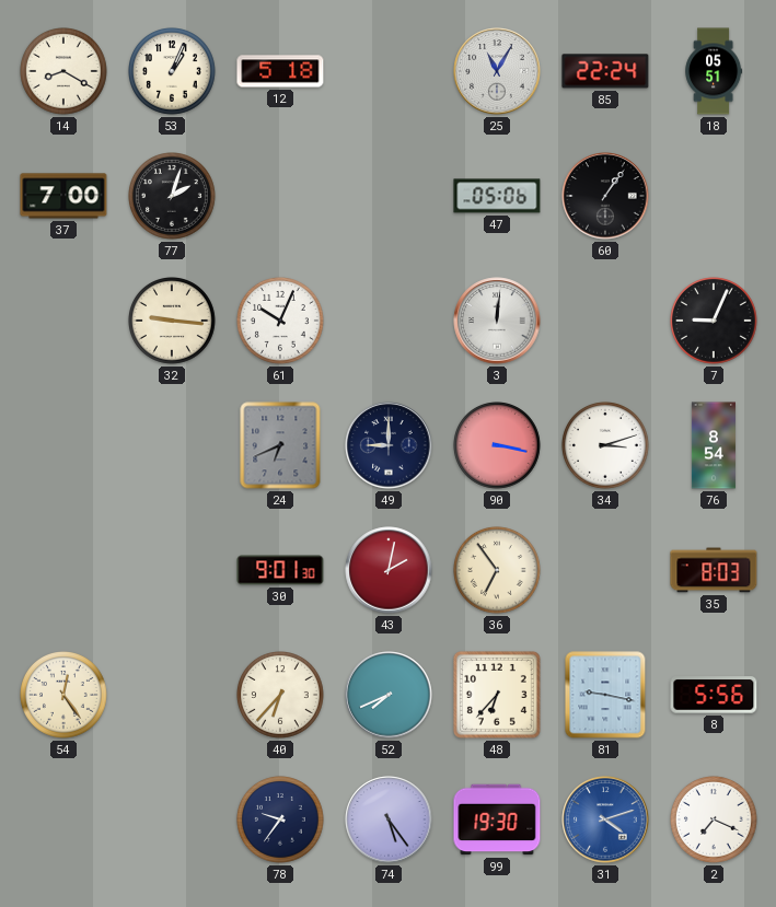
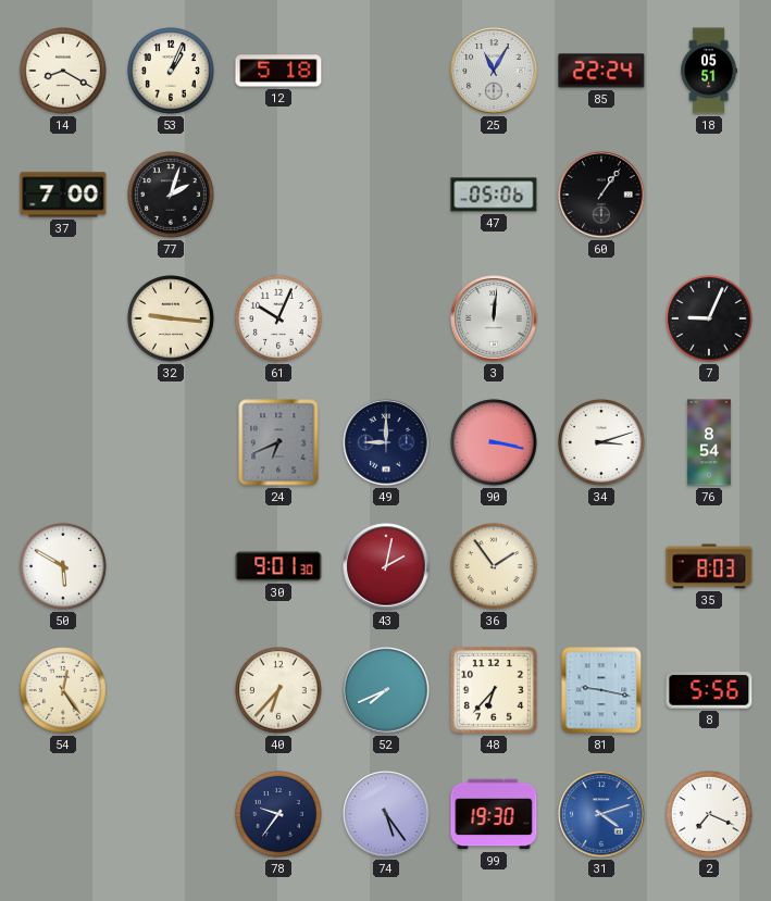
50: none -> 5:50 (64, 567)
36: 6:54 -> 1:54 (495, 567)
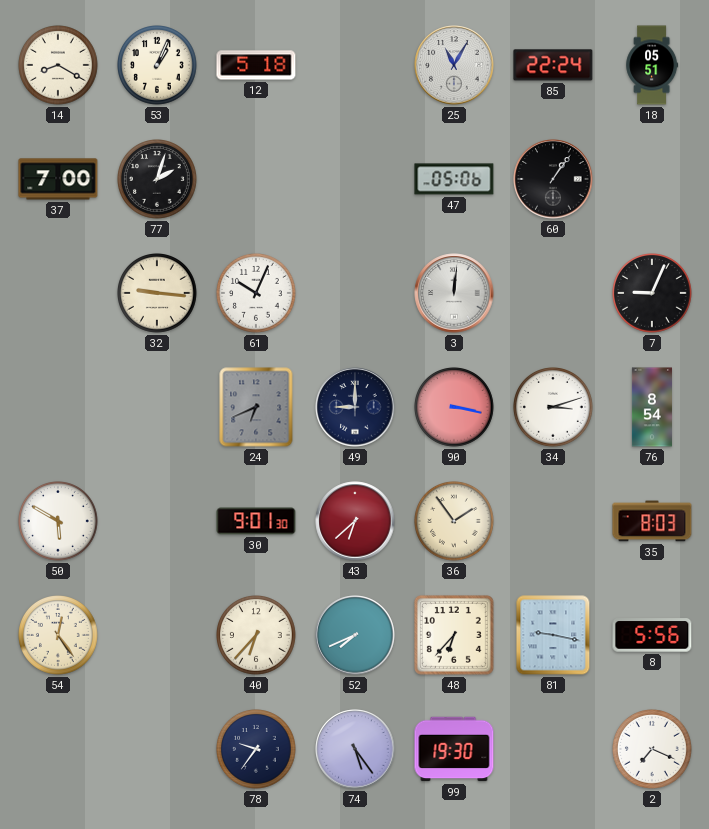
43: 2:02 -> 6:38 (355, 521)
31: 4:12 -> none (601, 814)
